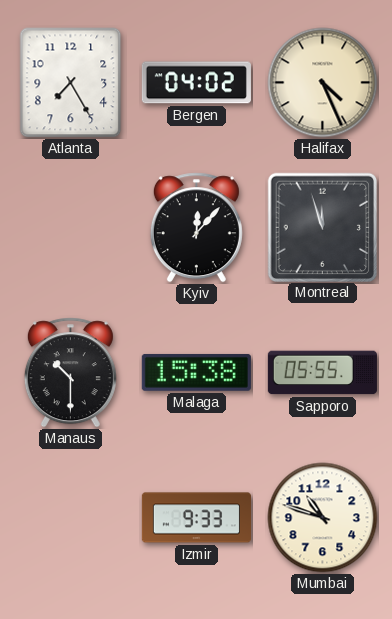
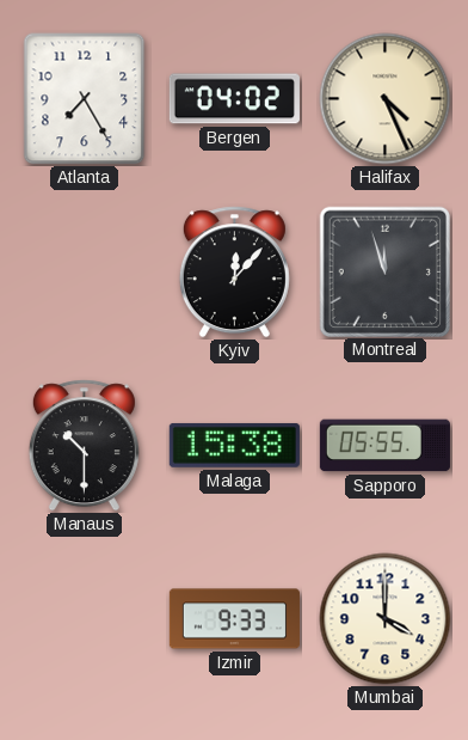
Mumbai: 10:48 -> 4:00 (386, 619)
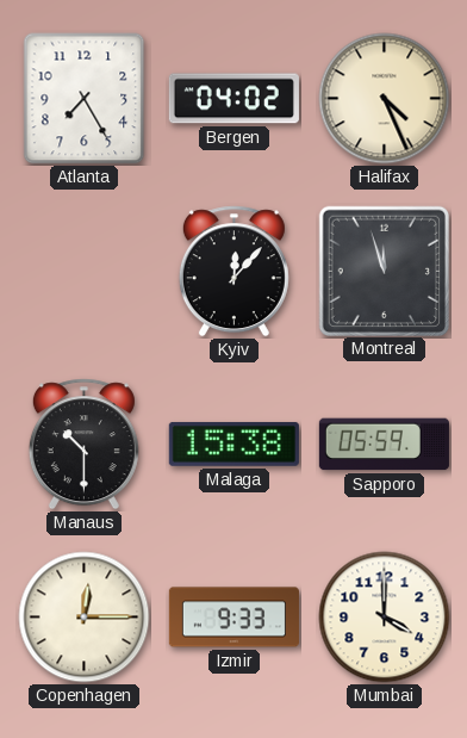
Sapporo: 05:55 -> 05:59 (384, 445)
Copenhagen: none -> 12:15 (85, 618)
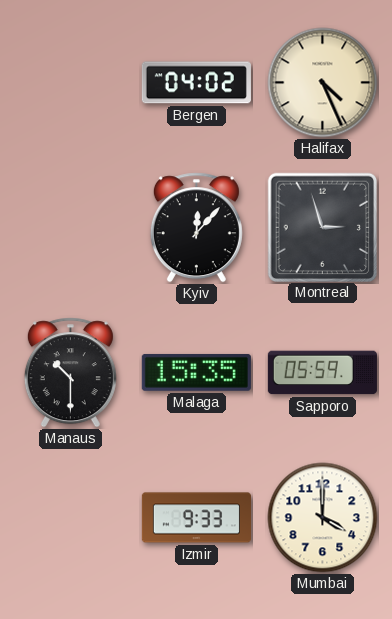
Atlanta: 7:25 -> none (85, 99)
Montreal: 11:57 -> 2:57 (322, 227)
Malaga: 15:38 -> 15:35 (196, 372)
Copenhagen: 12:15 -> none (85, 618)
